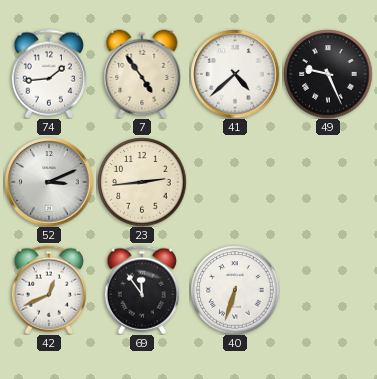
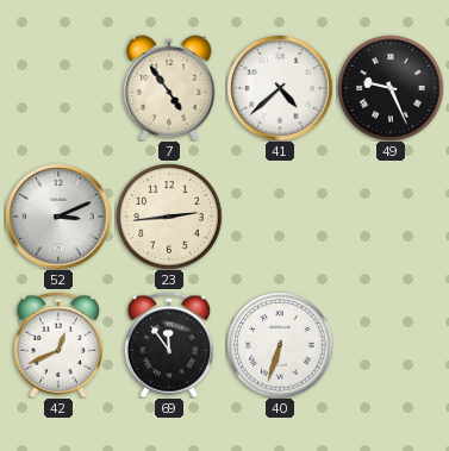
74: 1:44 -> none (49, 74)
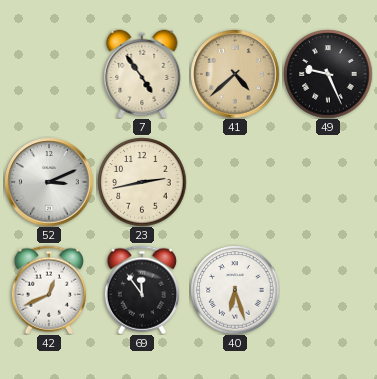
41 dial: white -> champagne (235, 74)
23: 2:44 -> 2:43 (142, 182)
40: 6:33 -> 6:27 (235, 290)
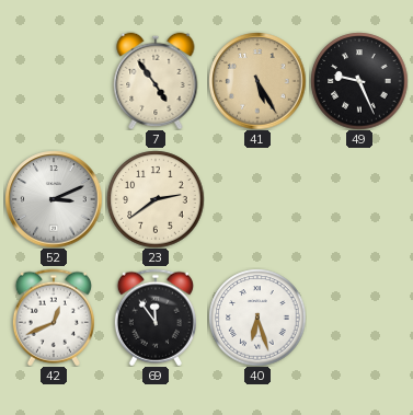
41: 4:38 -> 5:25 (257, 81)
23: 2:43 -> 2:39 (156, 199)
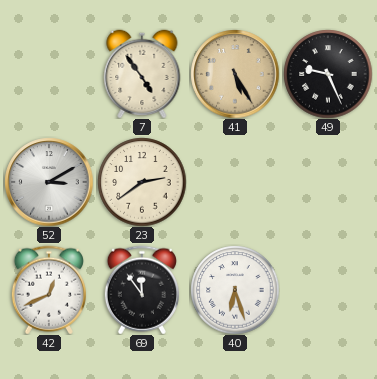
52: 3:11 -> 3:10 (49, 182)
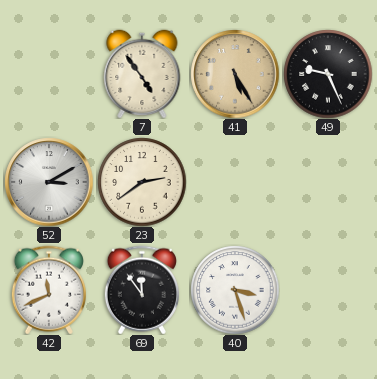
42: 12:41 -> 11:41 (49, 290)
40: 6:27 -> 3:27 (235, 290)
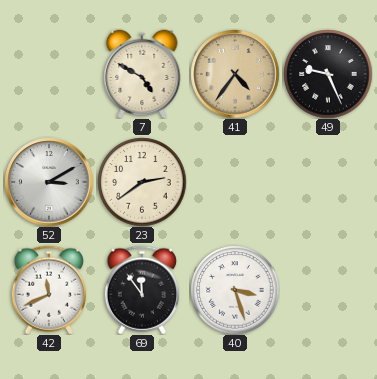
7: 4:54 -> 4:50 (142, 74)
41: 5:25 -> 4:36 (235, 74)
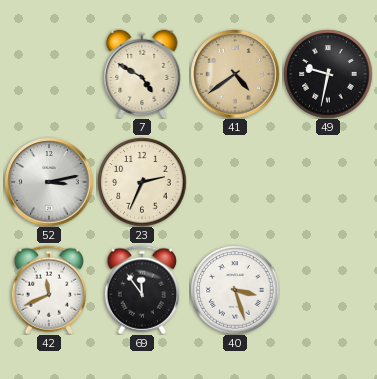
41: 4:36 -> 4:39 (235, 74)
49: 9:26 -> 9:32 (328, 74)
52: 3:10 -> 3:13 (49, 182)
23: 2:39 -> 2:34 (142, 182)
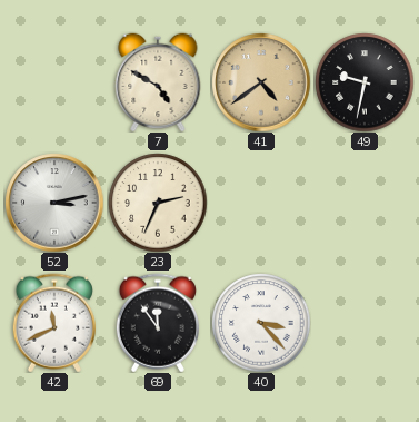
40: 3:27 -> 3:23 (261, 323)
